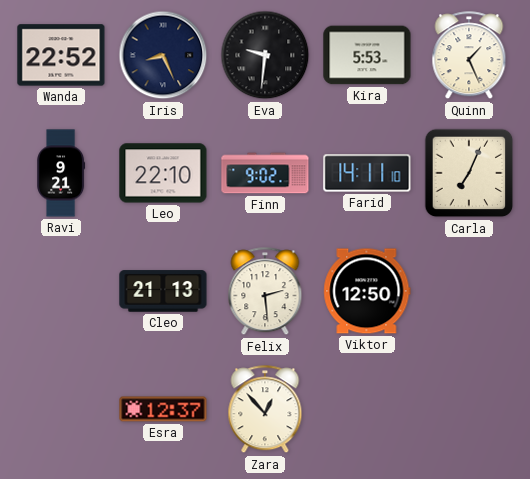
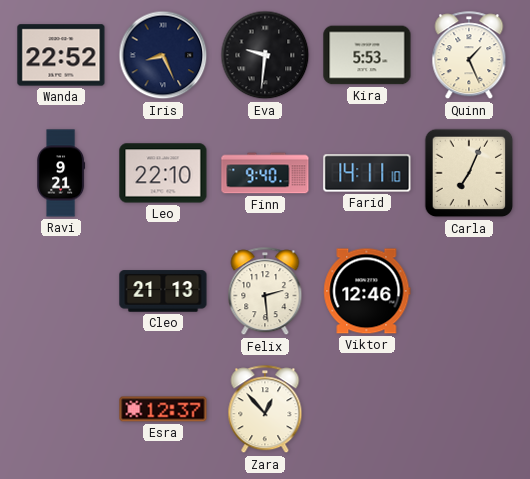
Finn: 9:02 -> 9:40 (265, 173)
Viktor: 12:50 -> 12:46 (367, 291)
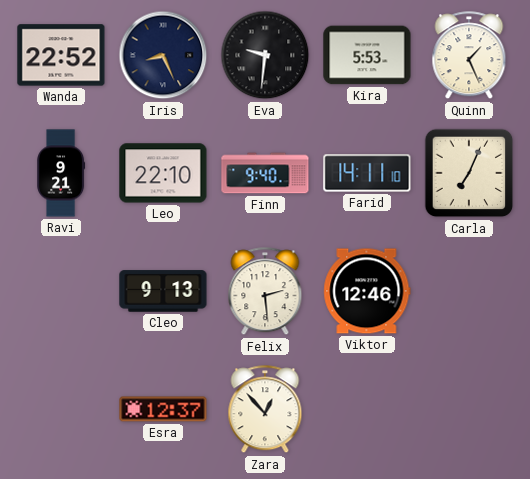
Cleo: 21:13 -> 9:13 (163, 291)
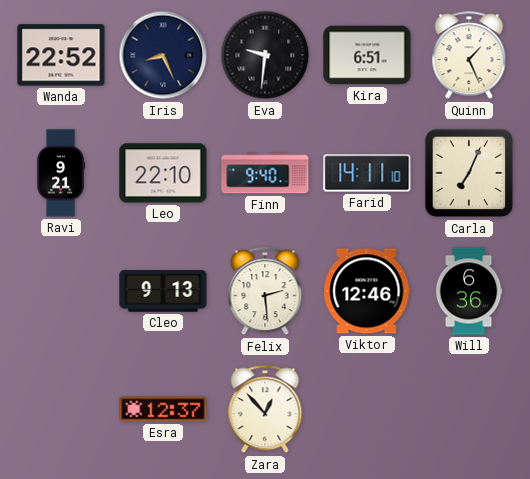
Kira: 5:53 -> 6:51 (367, 55)
Will: none -> 6:36 (469, 291)
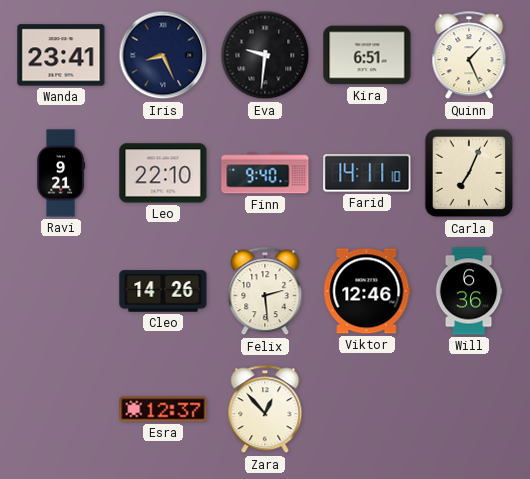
Wanda: 22:52 -> 23:41 (61, 55)
Cleo: 9:13 -> 14:26 (163, 291)
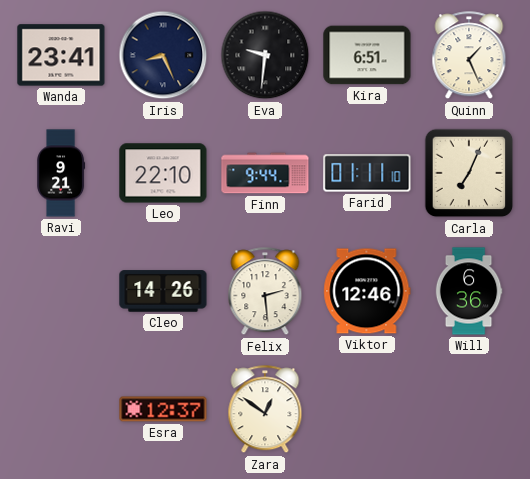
Finn: 9:40 -> 9:44 (265, 173)
Farid: 14:11 -> 01:11 (367, 173)
Zara: 12:53 -> 12:51 (265, 410)
